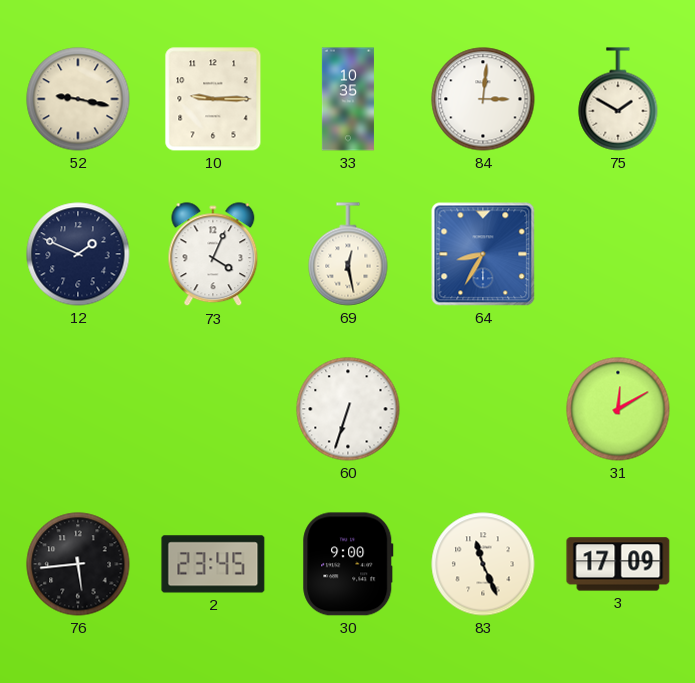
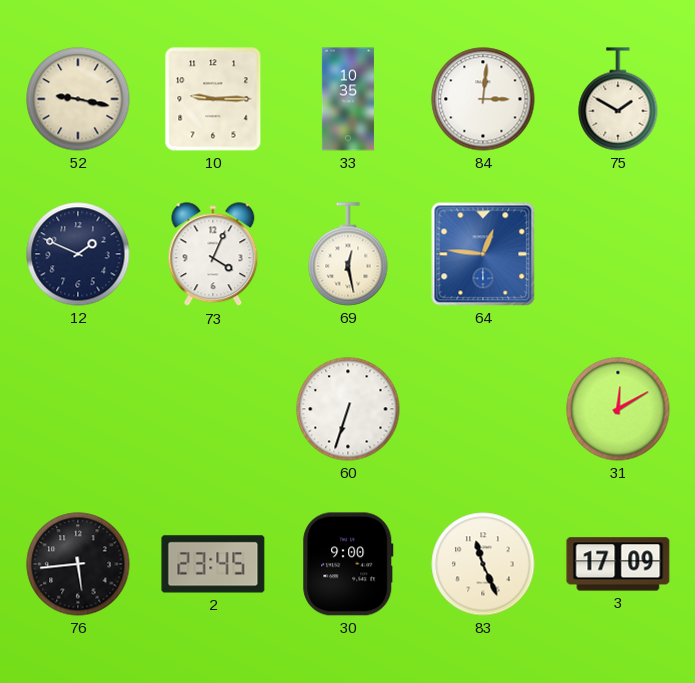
64: 8:35 -> 12:46 (483, 254)
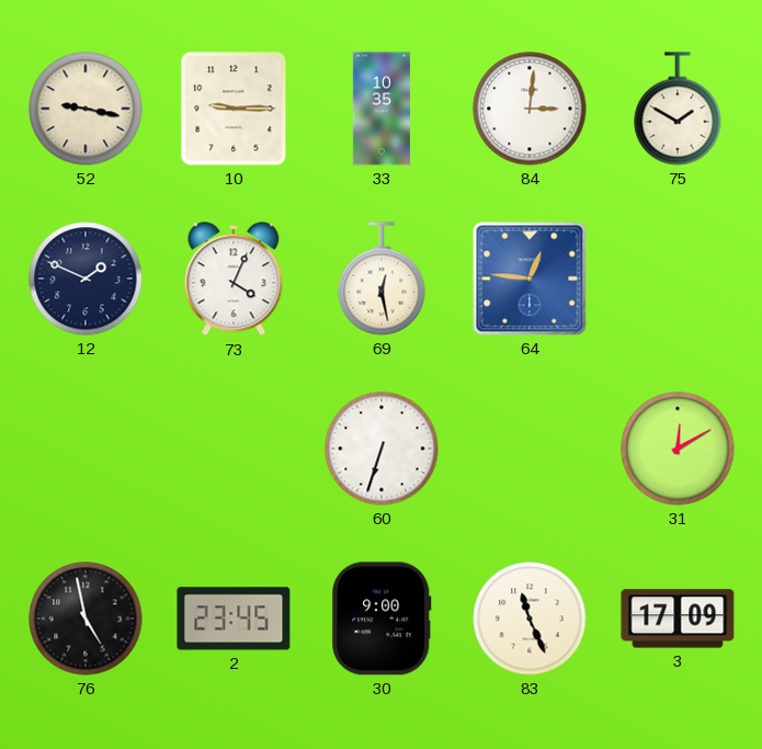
76: 5:44 -> 4:58 (86, 619)
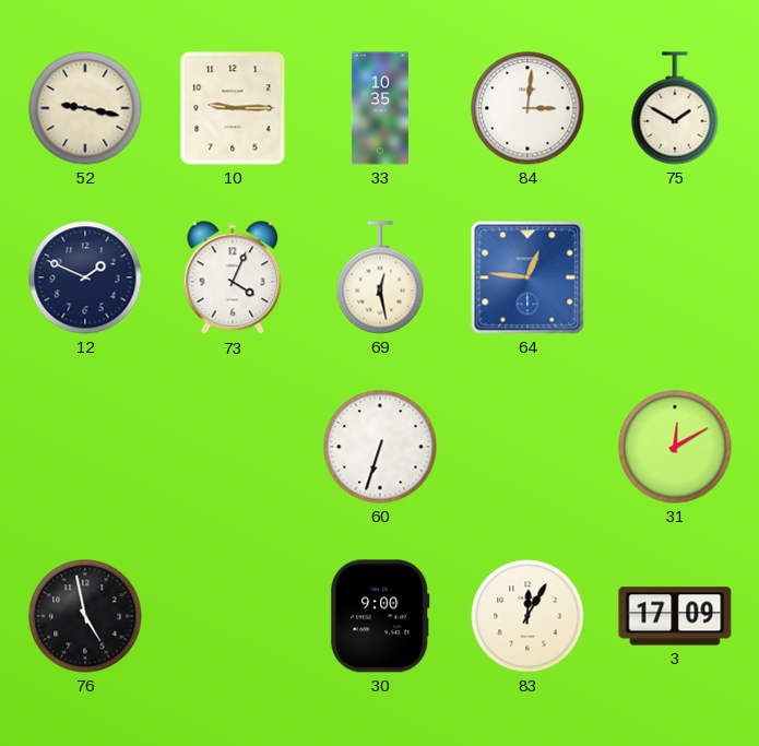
2: 23:45 -> none (234, 619)
83: 11:26 -> 12:05 (527, 616)
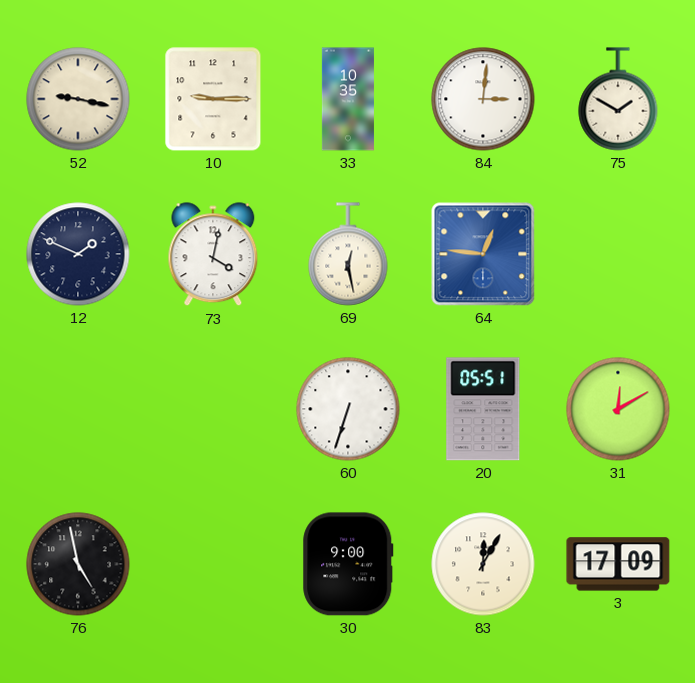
73: 4:04 -> 4:02 (213, 255)
20: none -> 05:51 (483, 409)
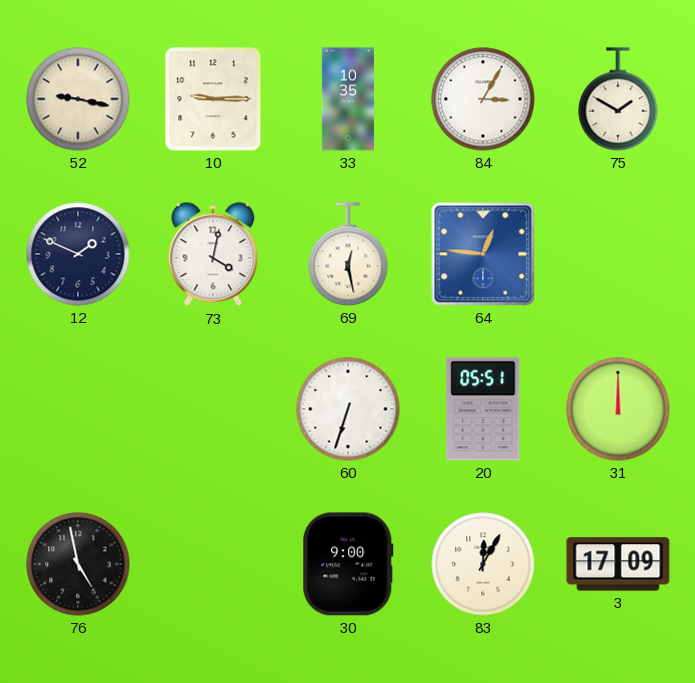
84: 3:01 -> 3:05 (483, 99)
31: 12:10 -> 12:00 (618, 409)
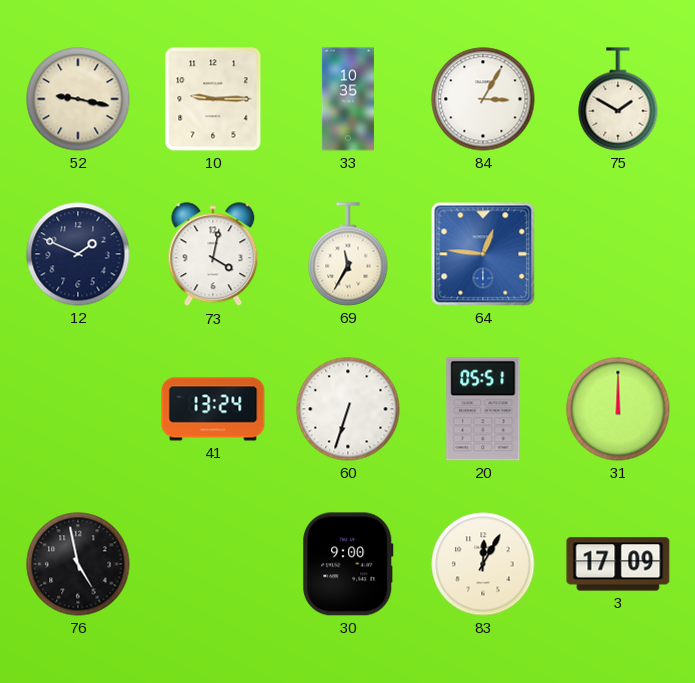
69: 12:28 -> 11:35 (348, 254)
41: none -> 13:24 (213, 409)
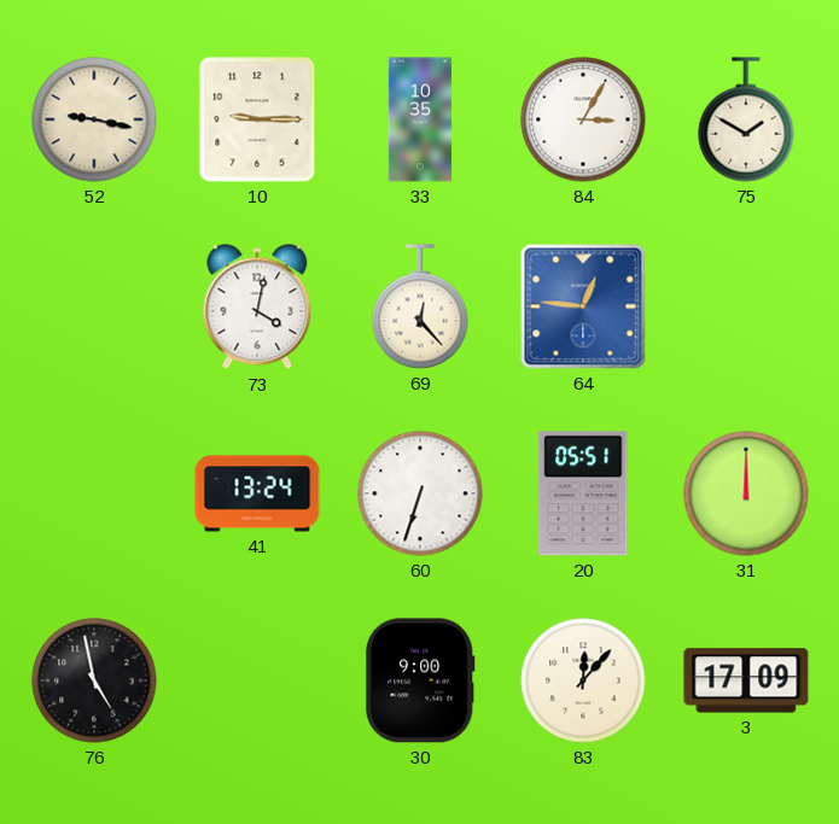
12: 1:49 -> none (78, 254)
69: 11:35 -> 12:23 (420, 306)
83: 12:05 -> 12:07 (583, 680)
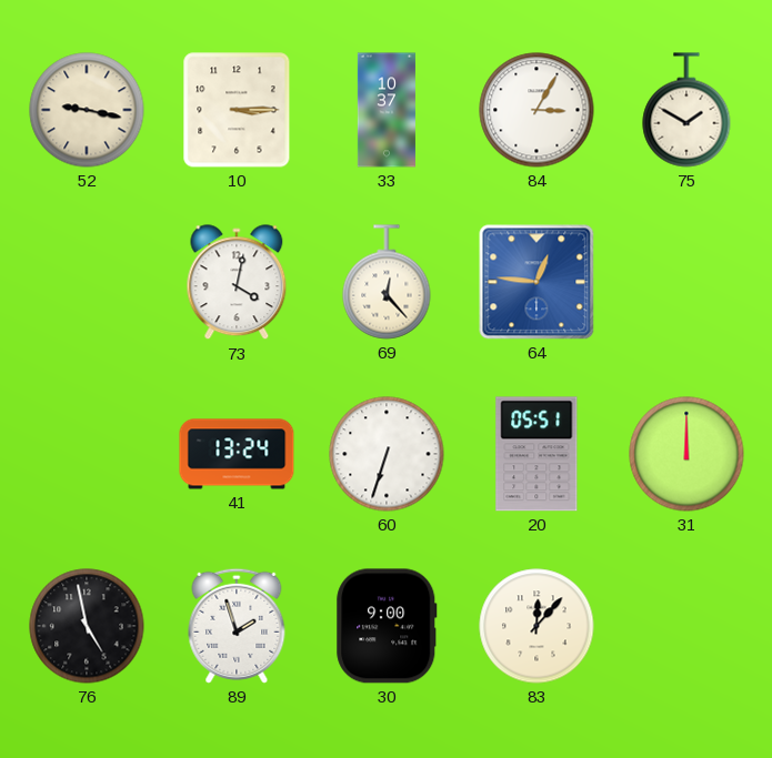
10: 9:15 -> 3:15 (237, 110)
33: 10:35 -> 10:37 (387, 110)
89: none -> 1:57 (237, 626)
3: 17:09 -> none (746, 680)
